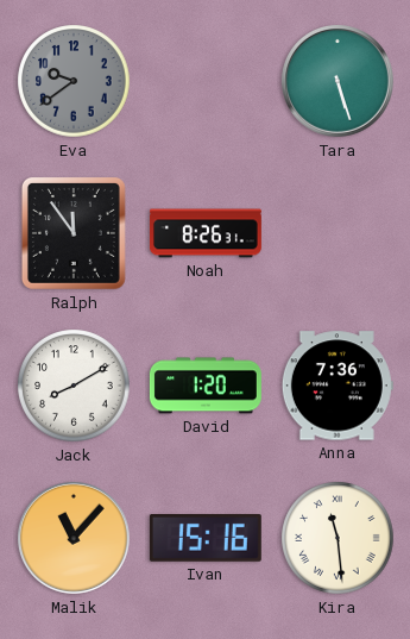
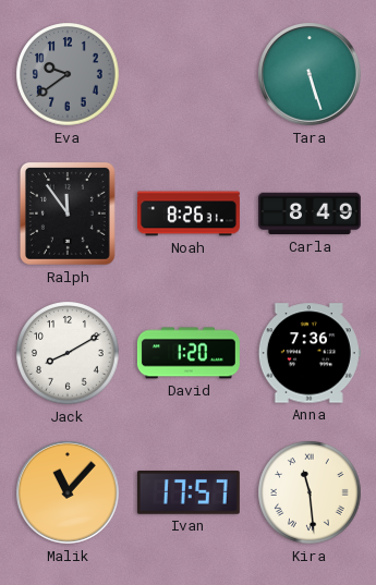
Carla: none -> 8:49 (310, 214)
Ivan: 15:16 -> 17:57 (189, 493)
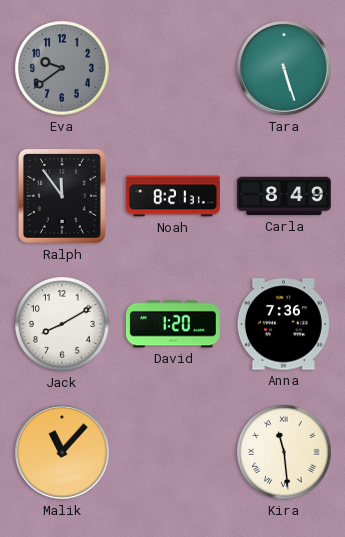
Noah: 8:26 -> 8:21 (173, 196)
Ivan: 17:57 -> none (189, 493)
